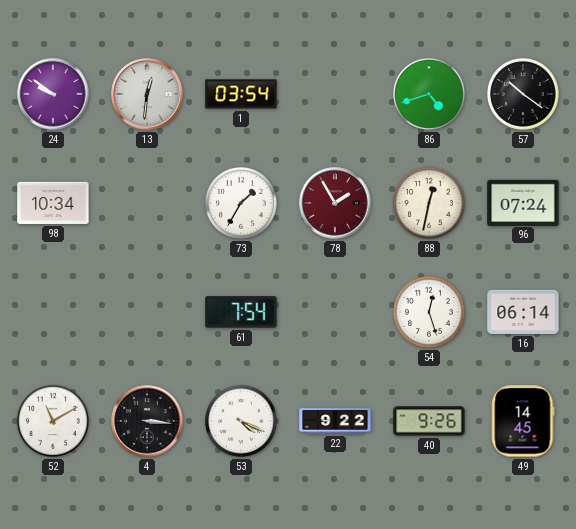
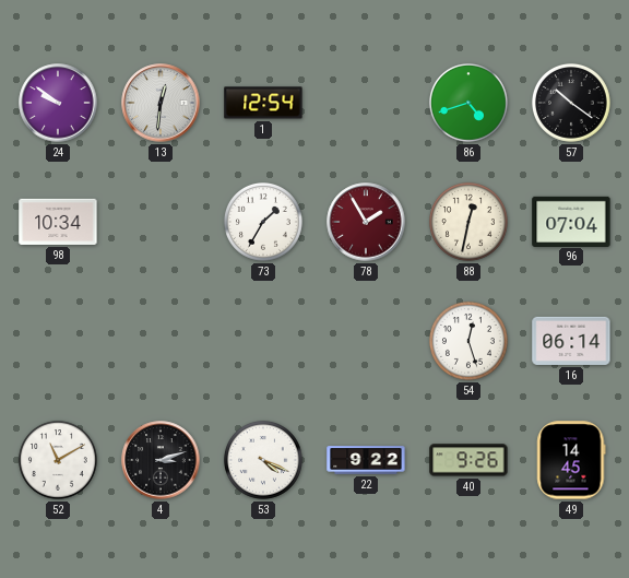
1: 03:54 -> 12:54 (263, 103)
96: 07:24 -> 07:04 (571, 221)
61: 7:54 -> none (241, 312)
4: 3:16 -> 3:12 (161, 460)
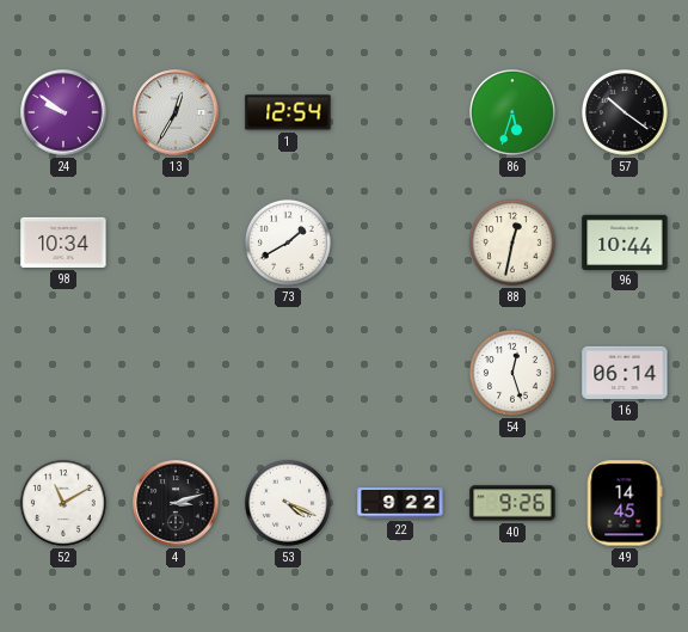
13: 12:31 -> 12:35 (176, 112)
86: 4:42 -> 5:33 (512, 112)
73: 1:35 -> 1:40 (288, 243)
78: 1:55 -> none (366, 222)
96: 07:04 -> 10:44 (625, 241)
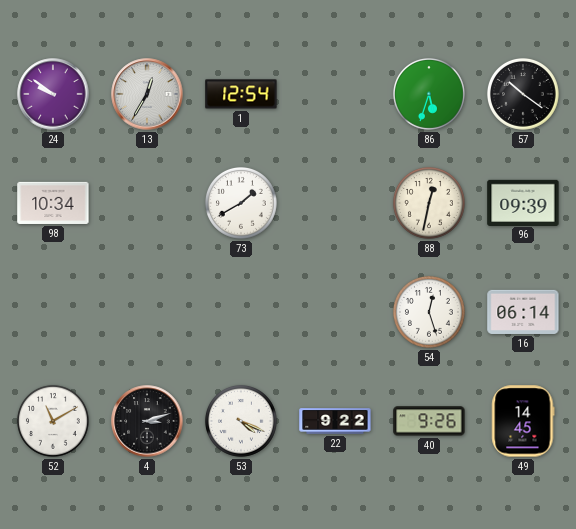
96: 10:44 -> 09:39 (523, 202)
